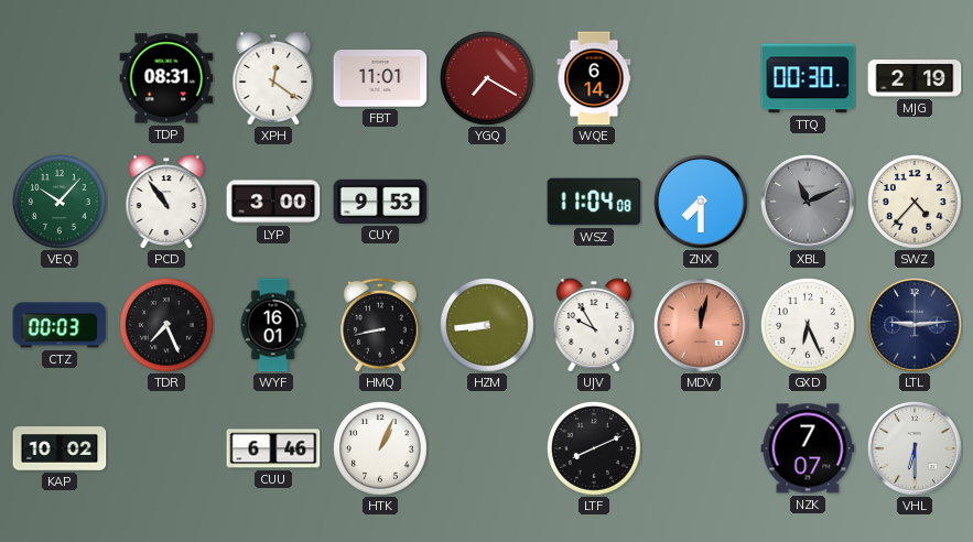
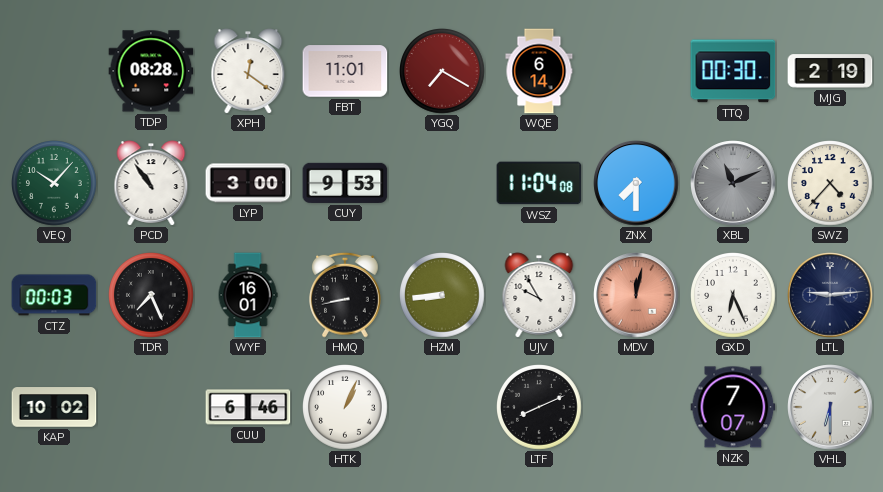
TDP: 08:31 -> 08:28 (151, 71)
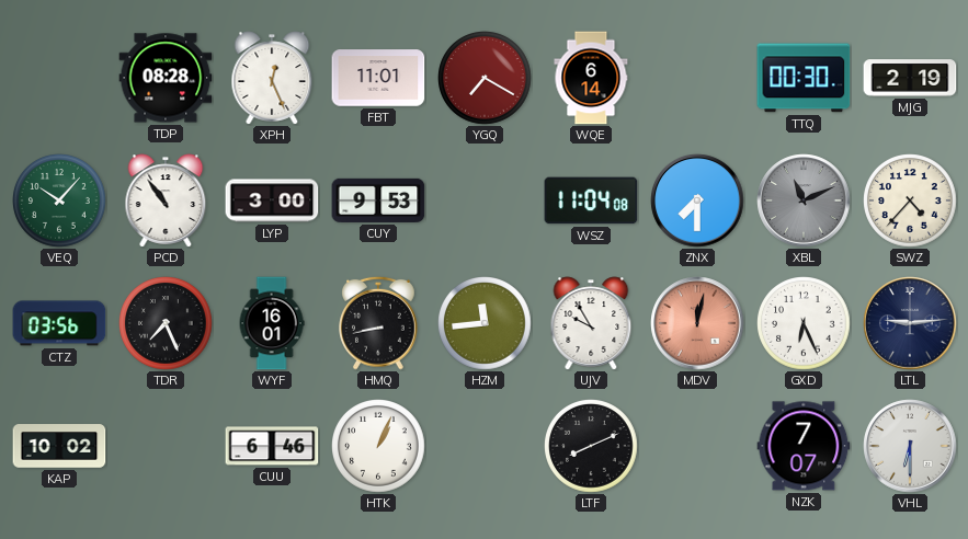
XPH: 12:21 -> 12:26 (272, 78)
CTZ: 00:03 -> 03:56 (59, 323)
HZM: 8:44 -> 11:44 (486, 324)
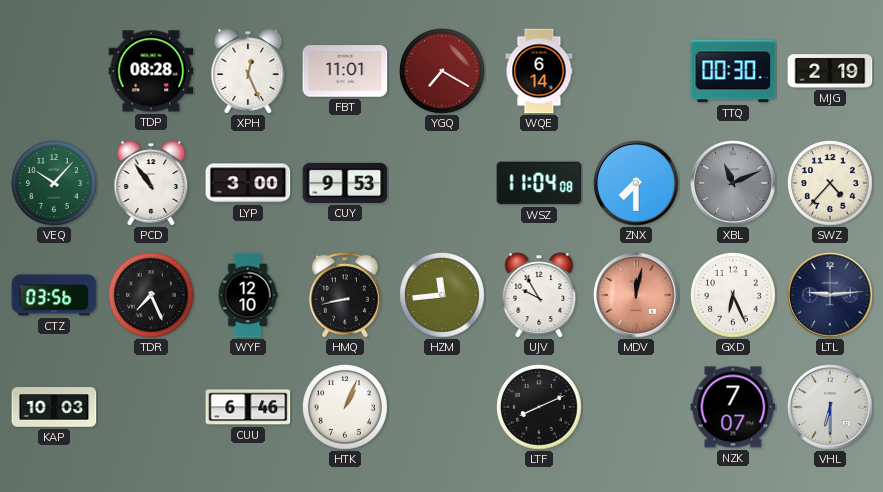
WYF: 16:01 -> 12:10 (248, 295)
KAP: 10:02 -> 10:03 (54, 407)
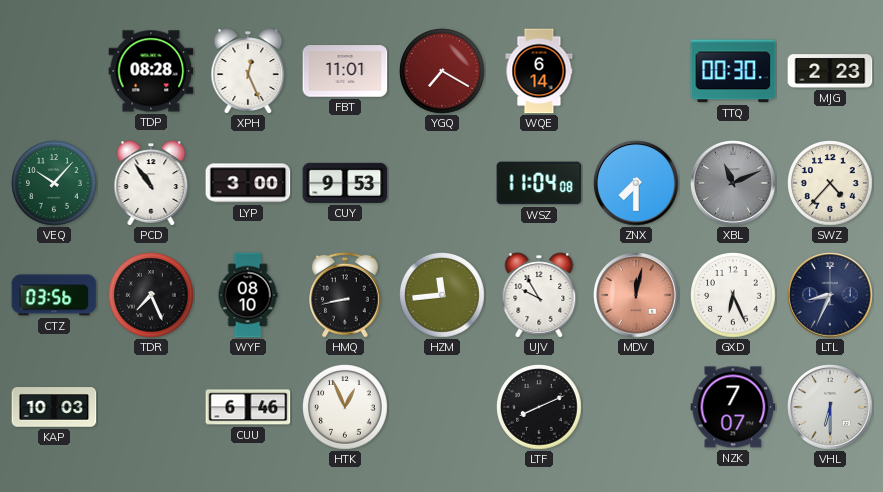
MJG: 2:19 -> 2:23 (830, 71)
WYF: 12:10 -> 08:10 (248, 295)
LTL: 9:14 -> 8:34 (830, 295)
HTK: 1:04 -> 12:56 (346, 408)
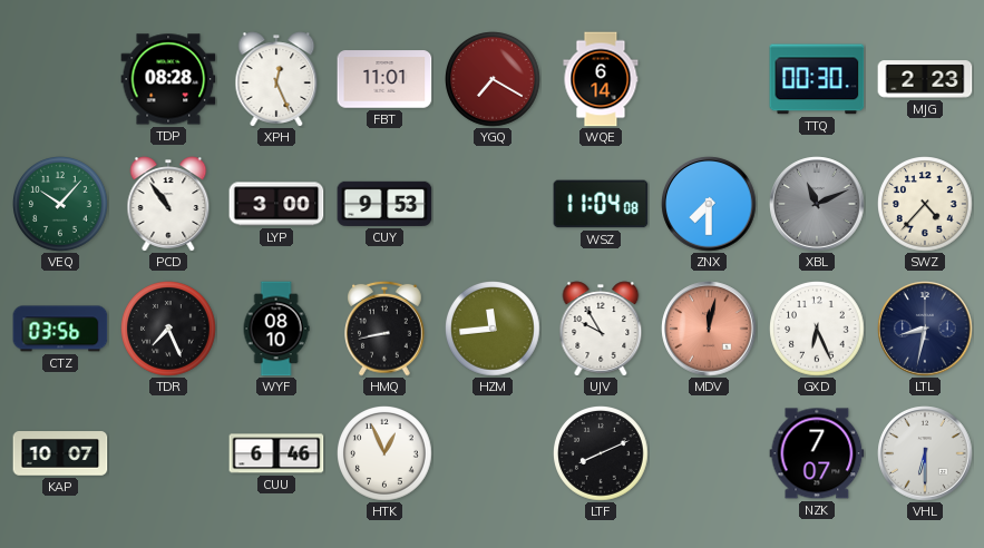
LTL: 8:34 -> 8:32 (925, 329)
KAP: 10:03 -> 10:07 (60, 453)
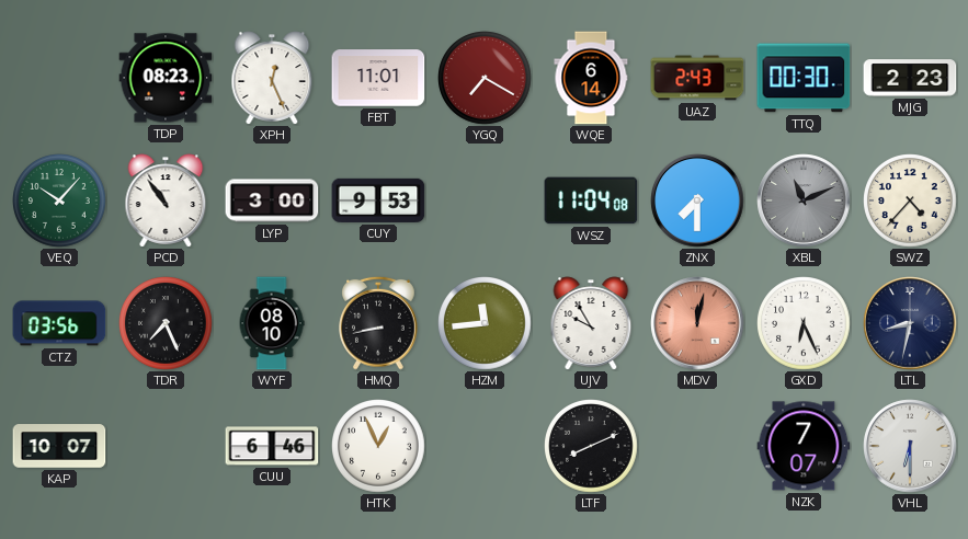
TDP: 08:28 -> 08:23 (166, 78)
UAZ: none -> 2:43 (697, 78)
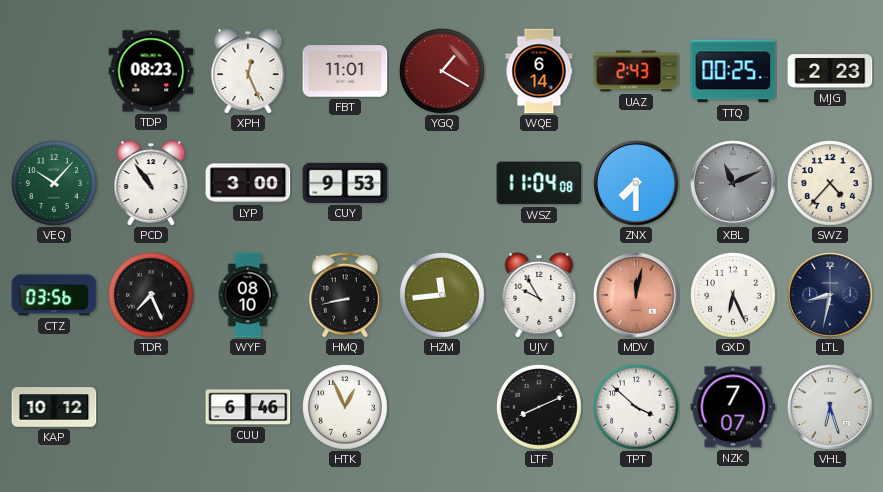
YGQ: 7:20 -> 1:20 (443, 72)
TTQ: 00:30 -> 00:25 (733, 71)
KAP: 10:07 -> 10:12 (54, 407)
TPT: none -> 3:52 (637, 408)
VHL: 6:30 -> 6:27 (830, 407)
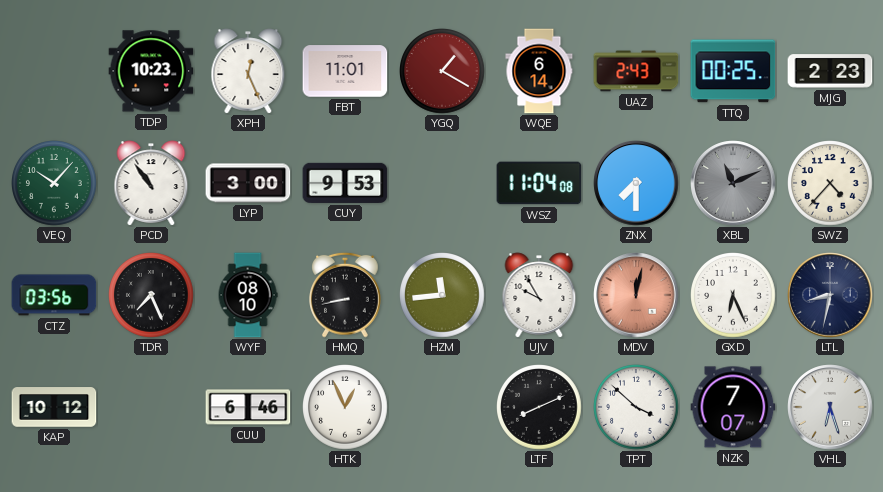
TDP: 08:23 -> 10:23 (151, 71)
